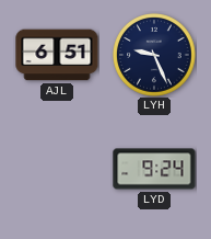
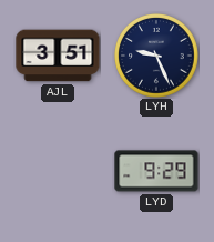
AJL: 6:51 -> 3:51 (58, 56)
LYD: 9:24 -> 9:29 (156, 171)
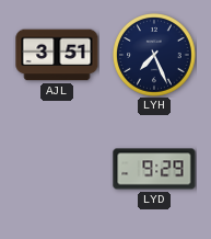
LYH: 9:26 -> 7:26 (154, 55)
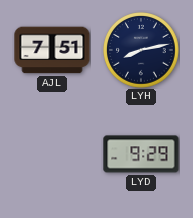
AJL: 3:51 -> 7:51 (52, 50)
LYH: 7:26 -> 8:13 (141, 50)
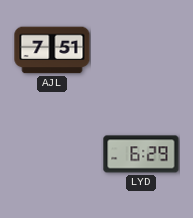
LYH: 8:13 -> none (141, 50)
LYD: 9:29 -> 6:29 (141, 154)
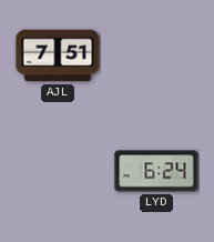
LYD: 6:29 -> 6:24 (156, 171)
